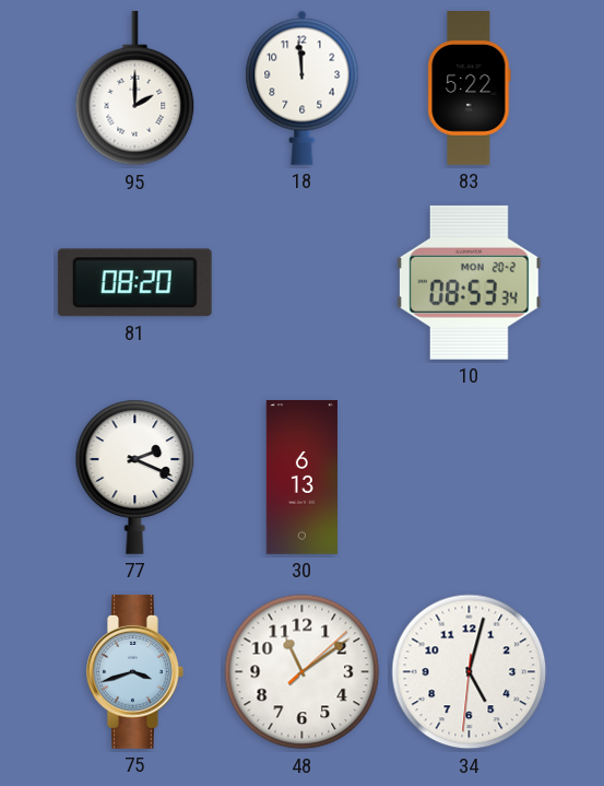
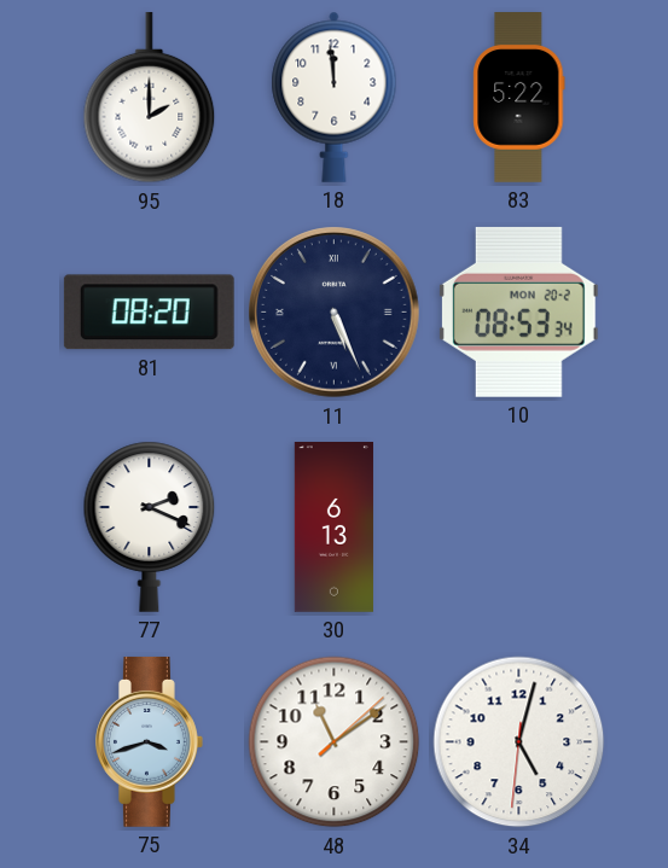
11: none -> 5:26 (335, 313)
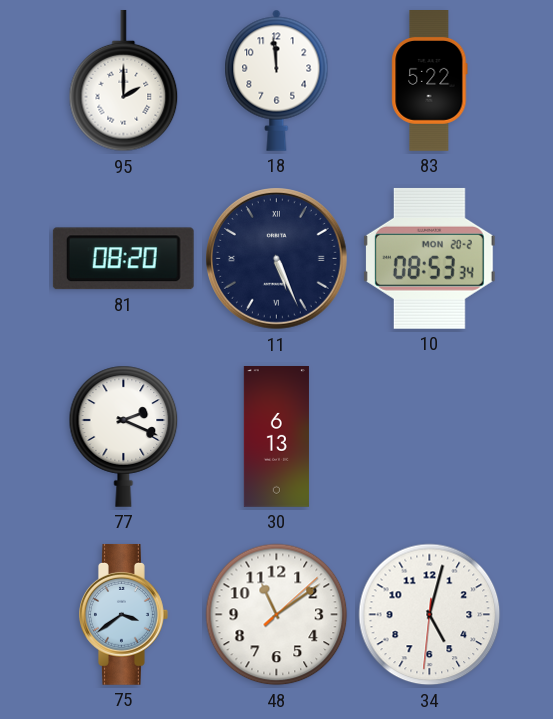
75: 3:42 -> 3:39 (124, 615)
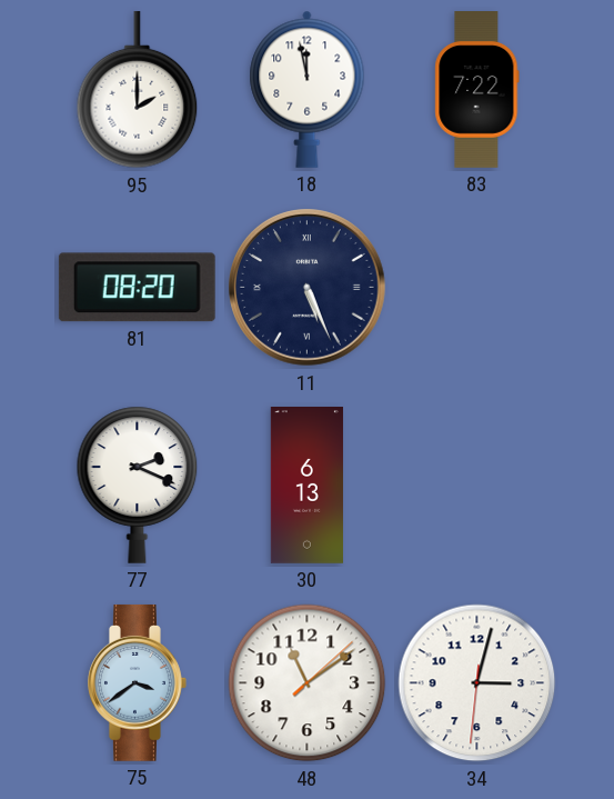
18: 11:59 -> 11:58 (308, 89)
83: 5:22 -> 7:22 (477, 90)
10: 08:53 -> none (429, 258)
34: 5:02 -> 3:02 (477, 683)
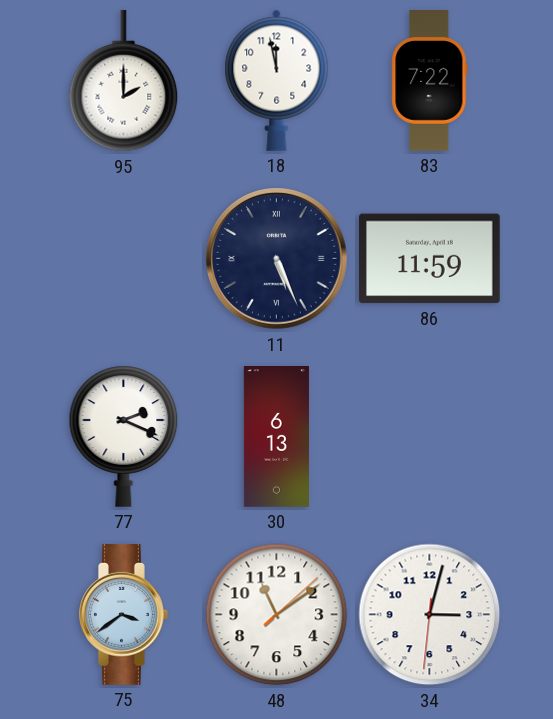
81: 08:20 -> none (137, 288)
86: none -> 11:59 (429, 259)
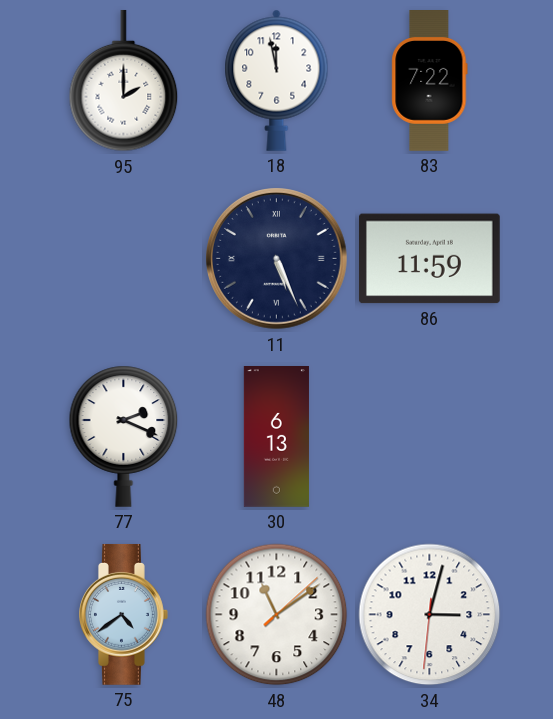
75: 3:39 -> 4:39 (124, 615)
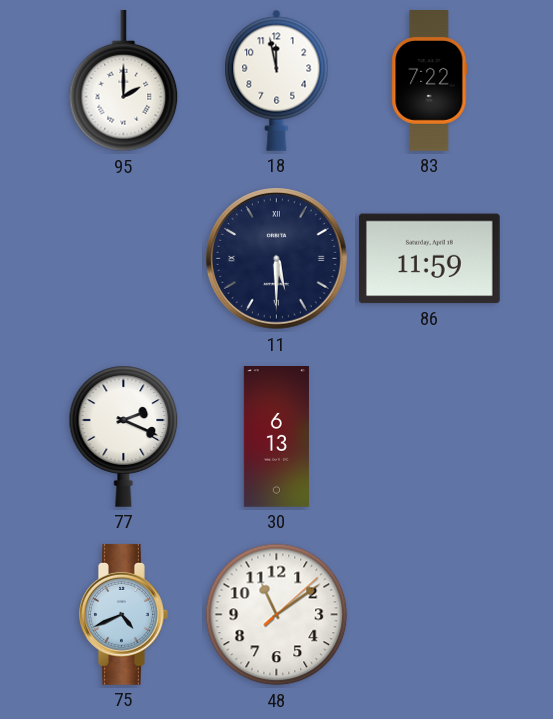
11: 5:26 -> 5:30 (277, 259)
75: 4:39 -> 4:41 (124, 615)
34: 3:02 -> none (430, 615)
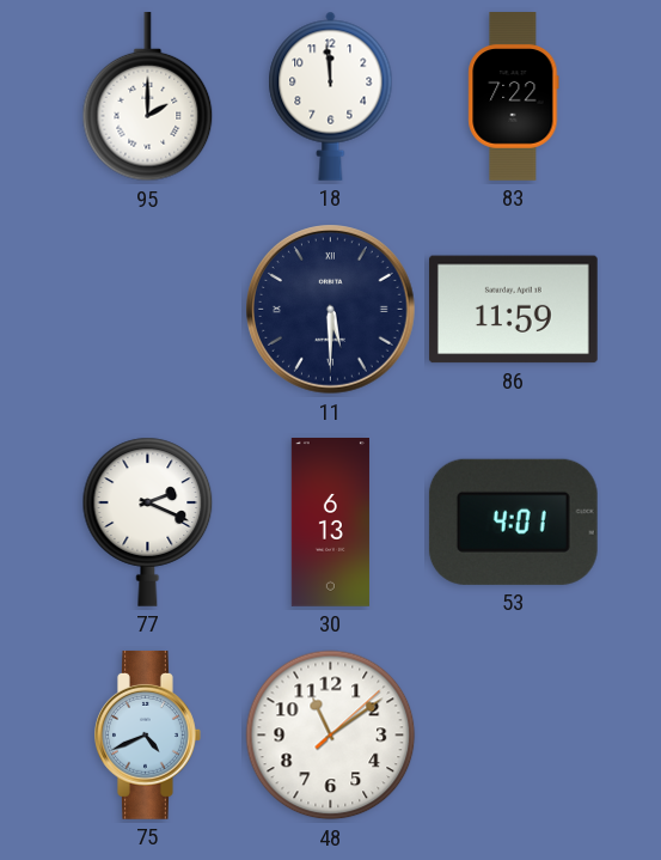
18: 11:58 -> 11:59 (331, 96)
53: none -> 4:01 (513, 522)
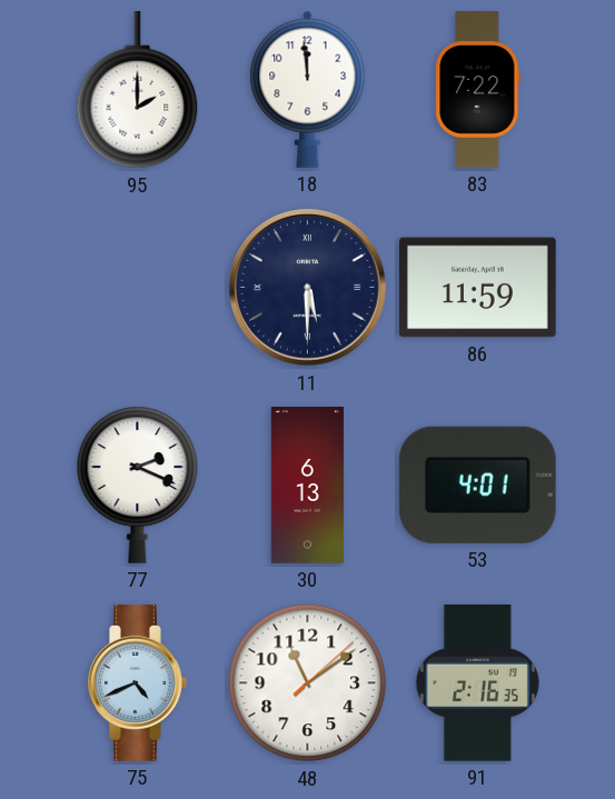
91: none -> 2:16 (477, 682)
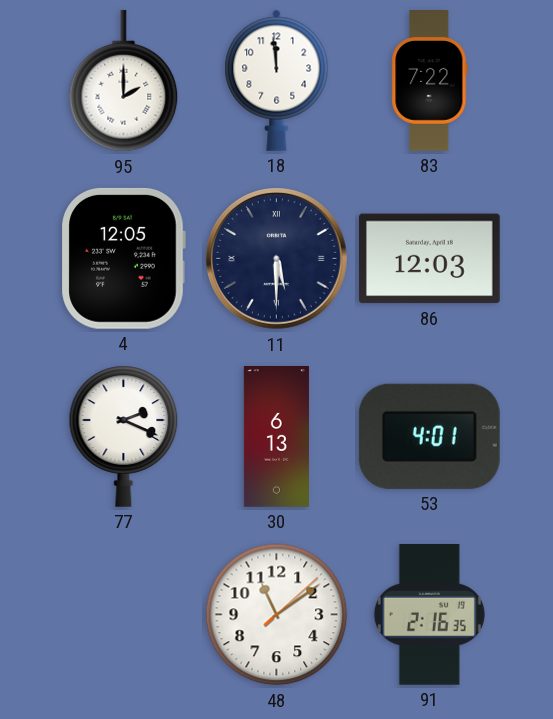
4: none -> 12:05 (123, 258)
86: 11:59 -> 12:03 (429, 259)
75: 4:41 -> none (138, 683)
